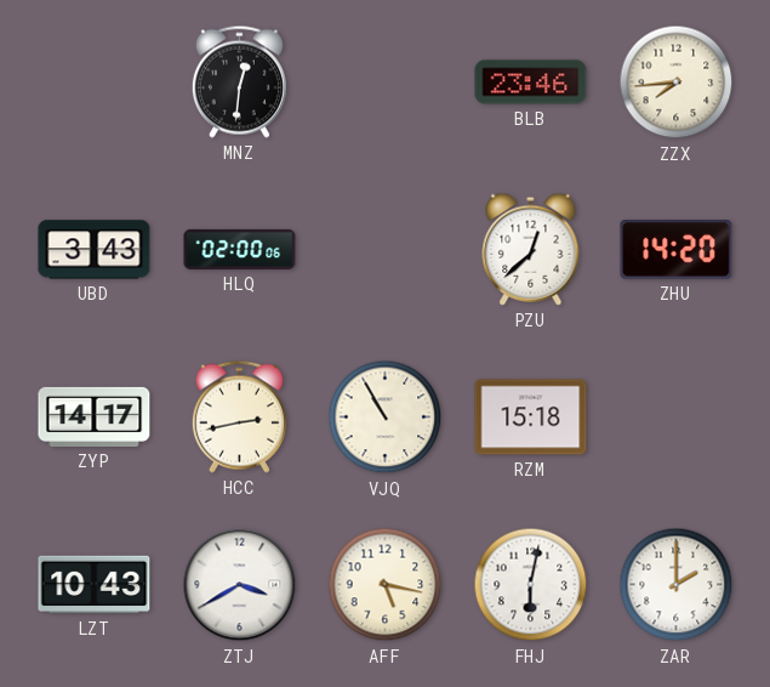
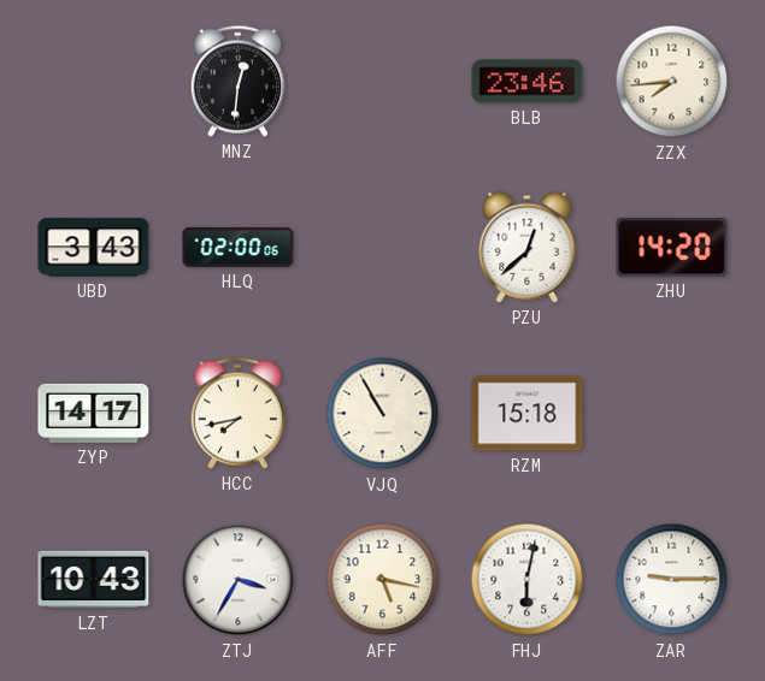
HCC: 2:43 -> 7:43 (237, 413)
ZTJ: 3:40 -> 3:35 (239, 580)
ZAR: 2:00 -> 9:15 (672, 580)
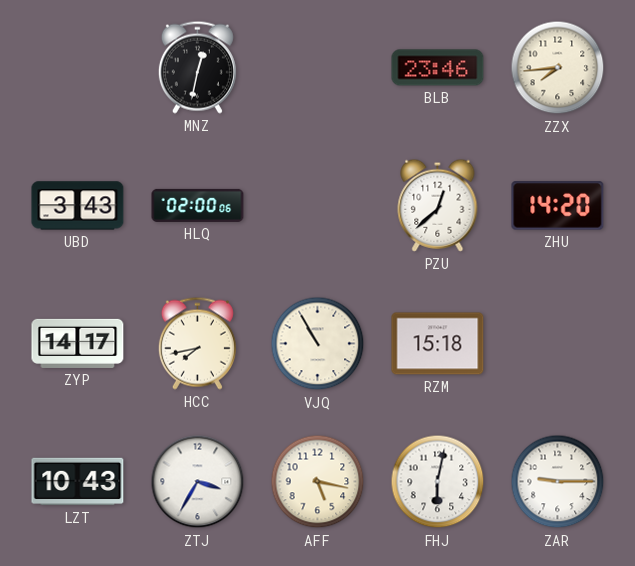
MNZ: 12:31 -> 12:32 (197, 67)
